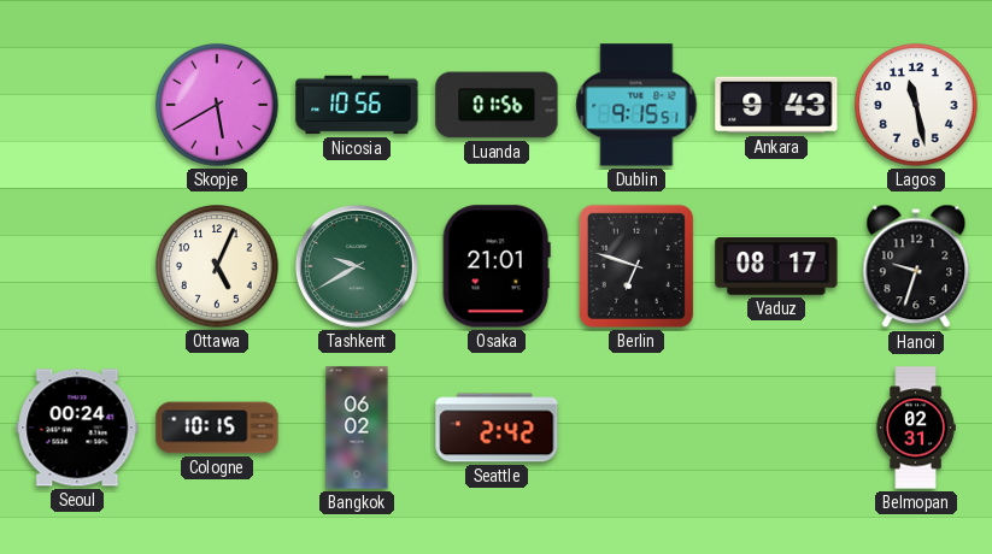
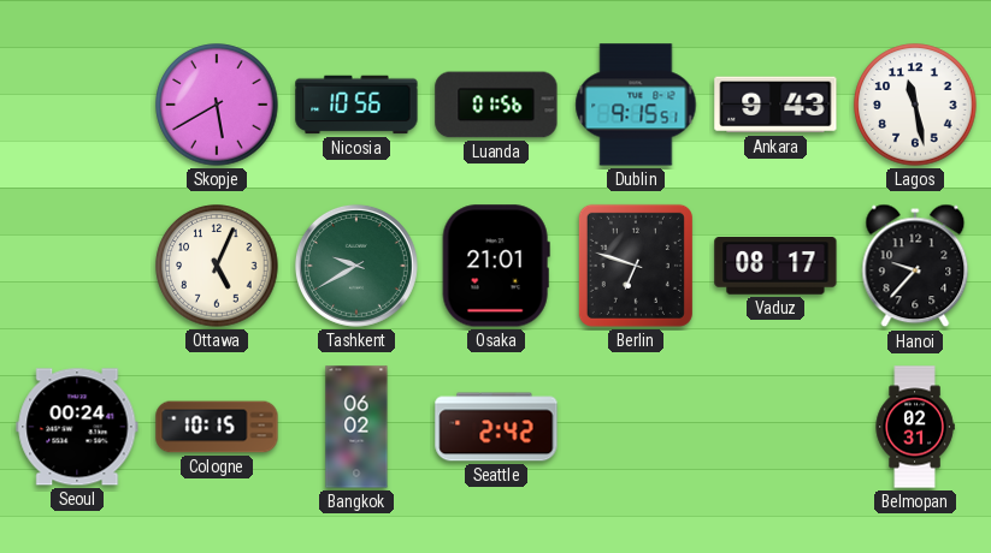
Hanoi: 9:33 -> 9:37 (915, 266)
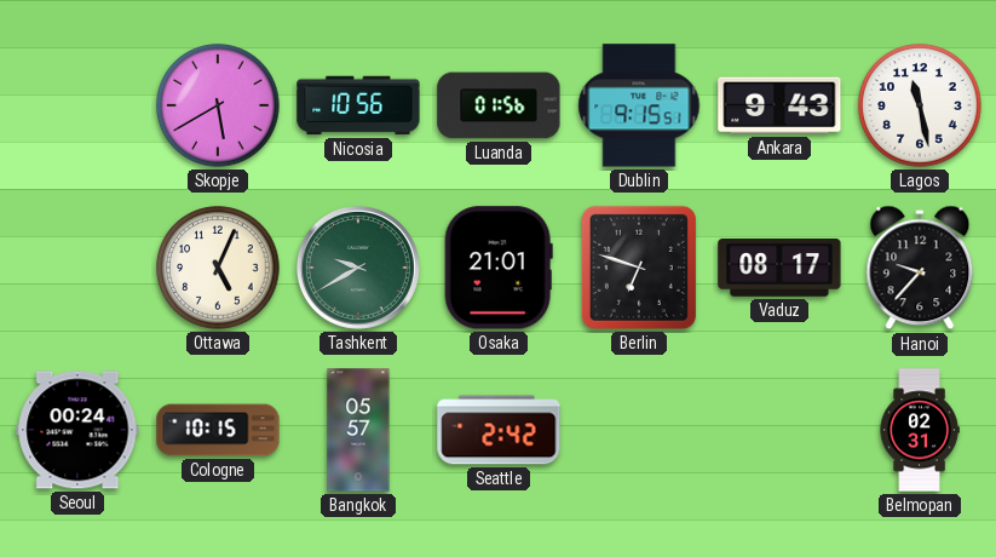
Bangkok: 06:02 -> 05:57 (358, 430)
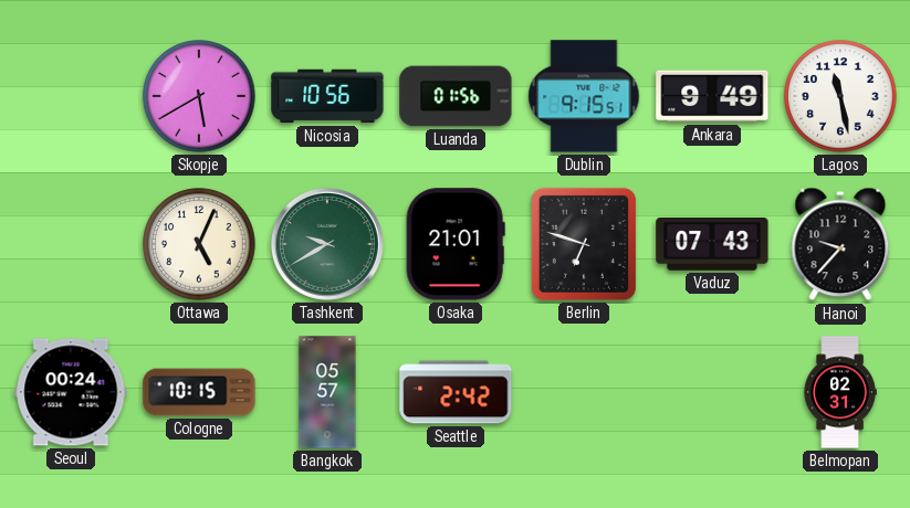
Ankara: 9:43 -> 9:49 (712, 96)
Vaduz: 08:17 -> 07:43 (712, 244)
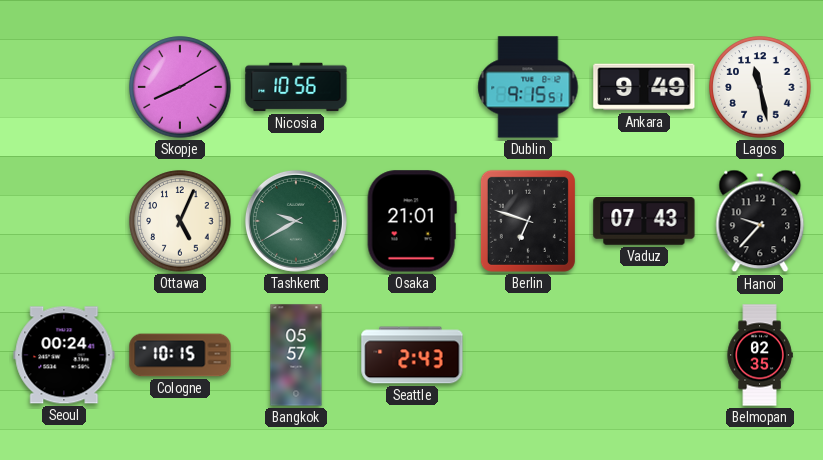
Skopje: 5:40 -> 8:10 (180, 87)
Luanda: 01:56 -> none (456, 96)
Seattle: 2:42 -> 2:43 (412, 355)
Belmopan: 02:31 -> 02:35 (760, 355)
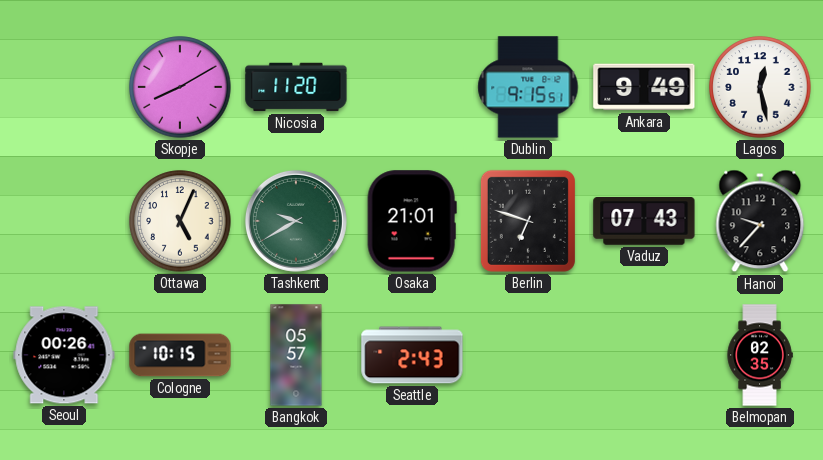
Nicosia: 10:56 -> 11:20 (296, 87)
Lagos: 11:28 -> 12:28 (760, 87)
Seoul: 00:24 -> 00:26 (64, 355)
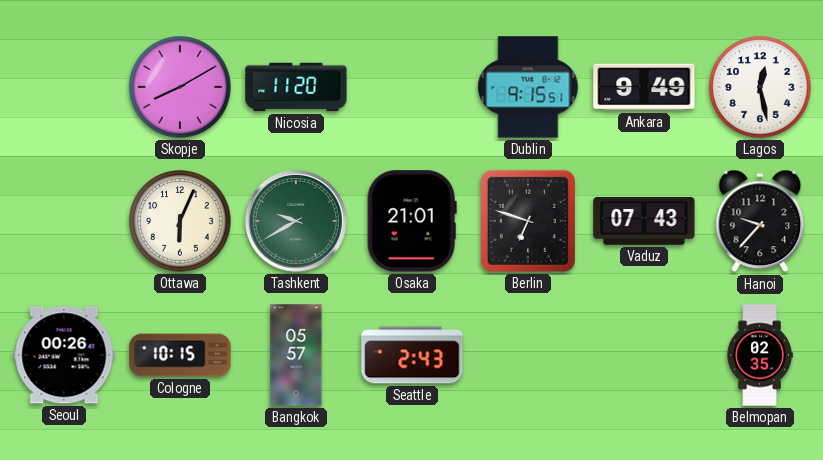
Ottawa: 5:04 -> 6:04 (180, 221)
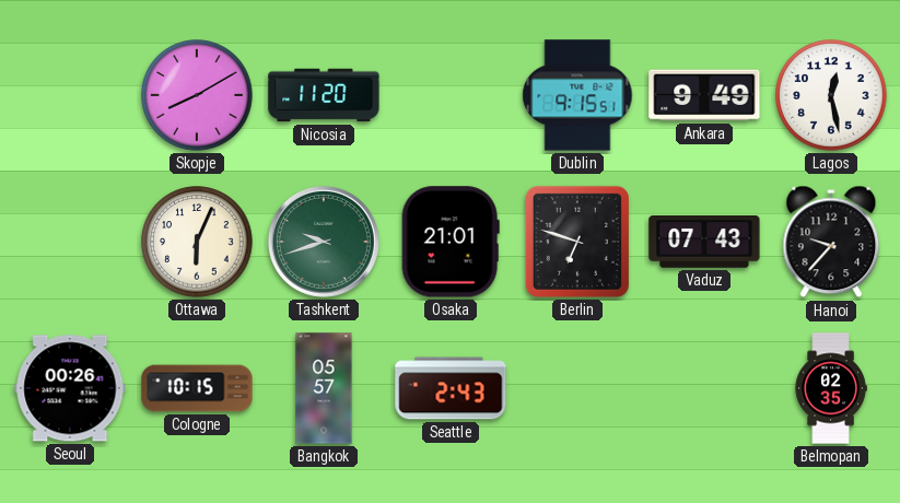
Tashkent: 9:40 -> 9:42 (324, 242)
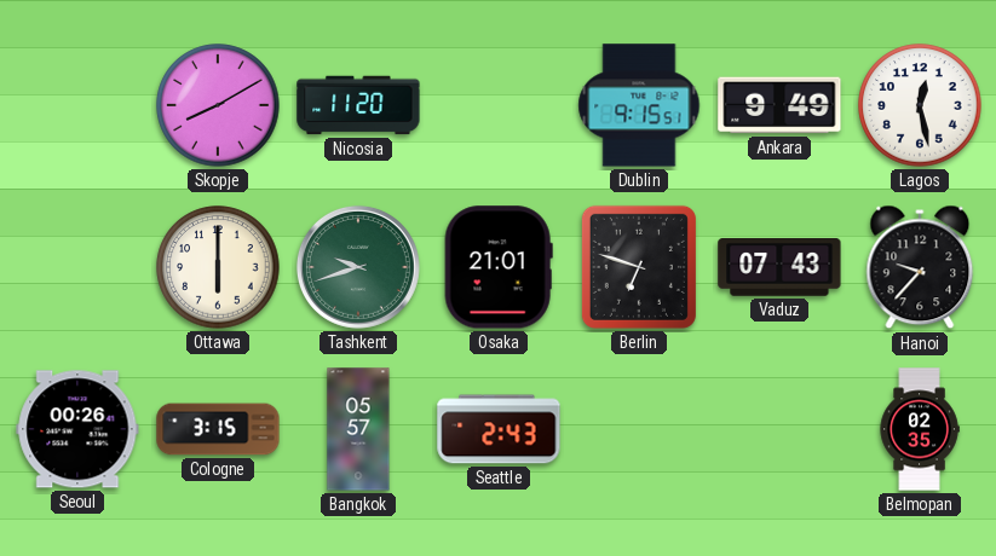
Ottawa: 6:04 -> 6:00 (218, 267)
Cologne: 10:15 -> 3:15 (218, 429)
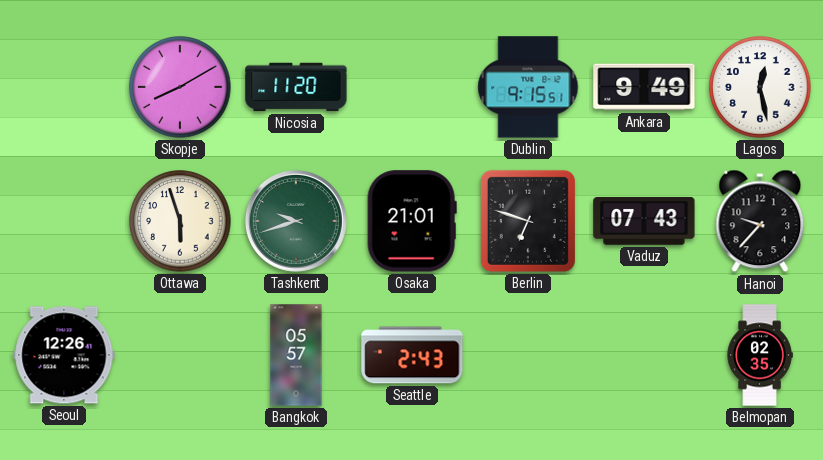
Ottawa: 6:00 -> 5:57 (180, 221)
Seoul: 00:26 -> 12:26 (64, 355)
Cologne: 3:15 -> none (218, 429)
